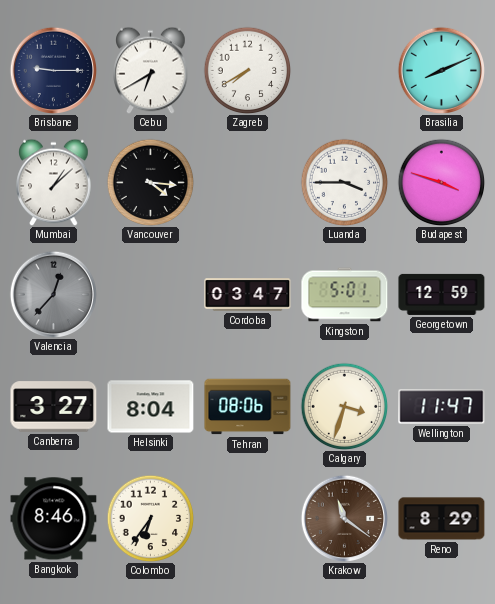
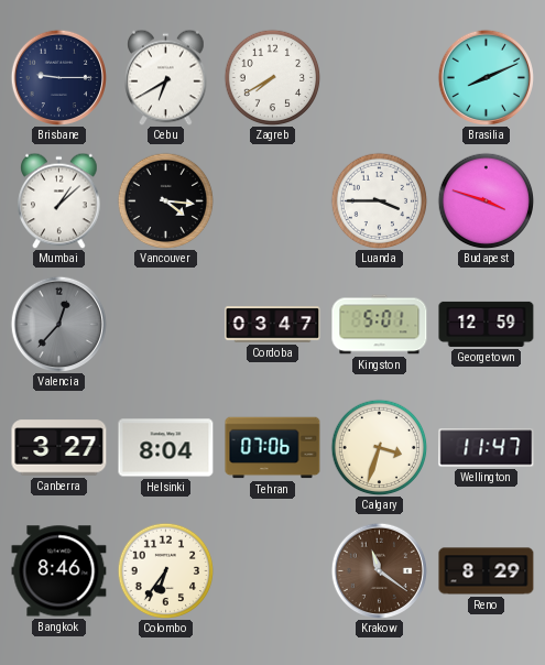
Tehran: 08:06 -> 07:06 (273, 448)
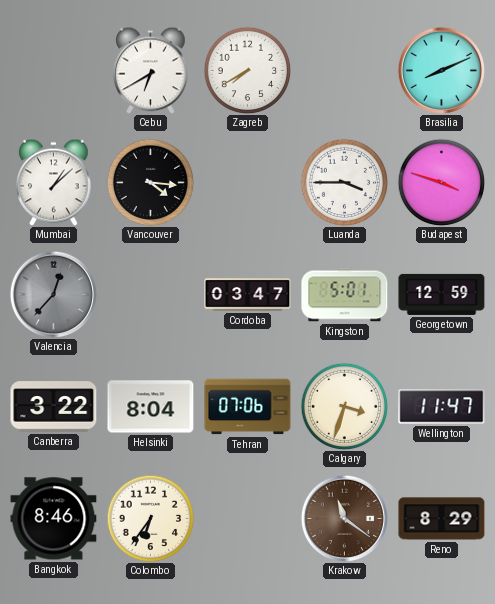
Brisbane: 9:15 -> none (58, 77)
Canberra: 3:27 -> 3:22 (54, 407)
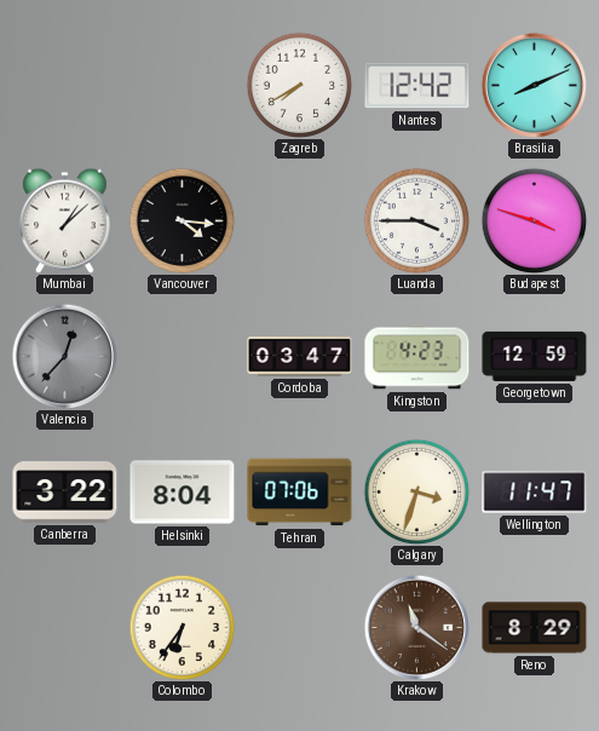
Cebu: 6:40 -> none (151, 70)
Nantes: none -> 12:42 (417, 86)
Kingston: 5:01 -> 4:23 (417, 357)
Bangkok: 8:46 -> none (54, 519)
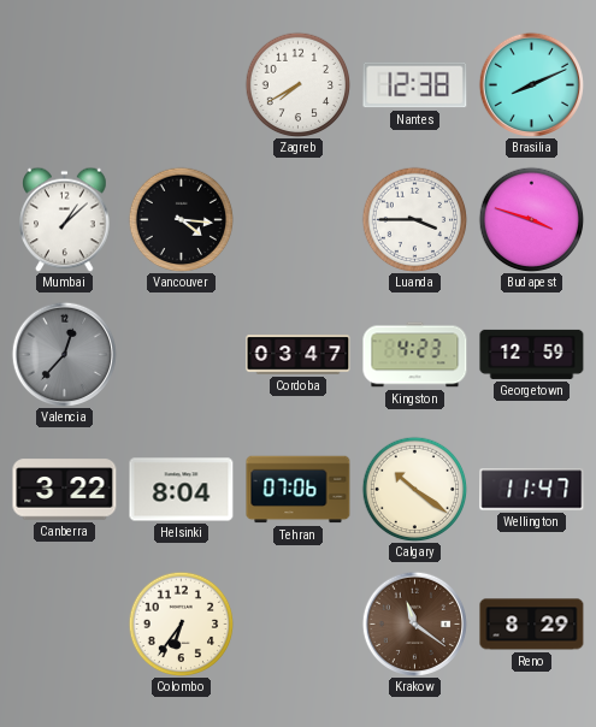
Nantes: 12:42 -> 12:38 (415, 85)
Calgary: 3:33 -> 10:21 (414, 489)
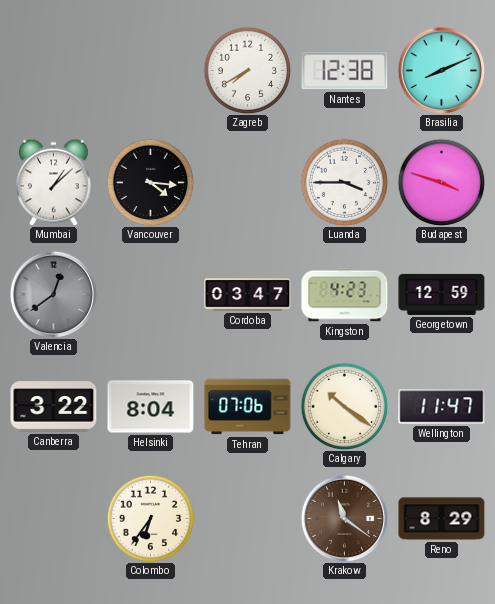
Valencia: 12:37 -> 12:39 (53, 294)
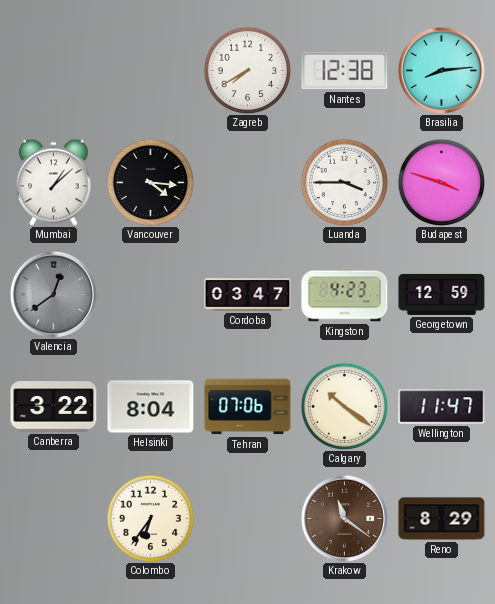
Brasilia: 8:11 -> 8:14 (441, 70)
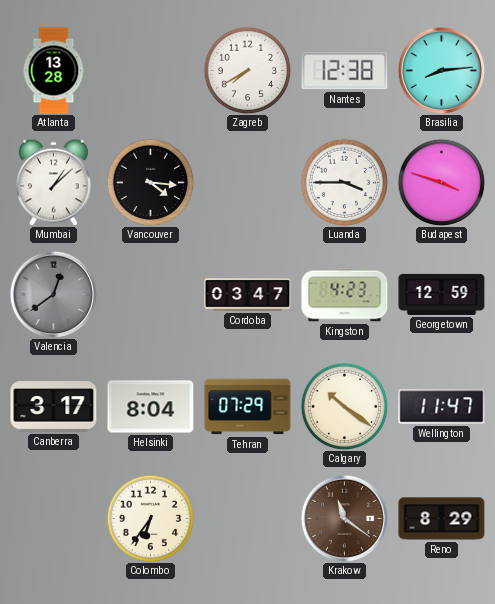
Atlanta: none -> 13:28 (54, 71)
Canberra: 3:22 -> 3:17 (54, 407)
Tehran: 07:06 -> 07:29 (248, 407)
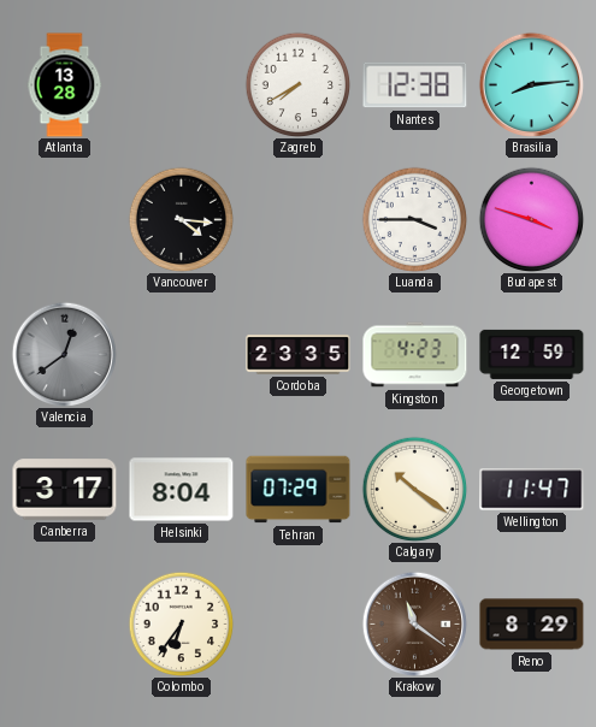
Mumbai: 1:08 -> none (54, 182)
Cordoba: 03:47 -> 23:35 (299, 355)
